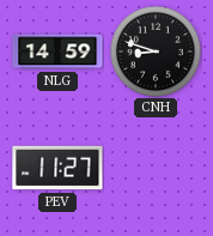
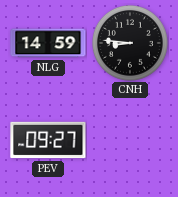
CNH: 8:48 -> 8:46 (130, 43)
PEV: 11:27 -> 09:27 (48, 140)
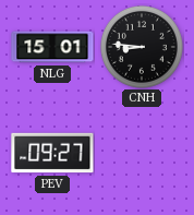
NLG: 14:59 -> 15:01 (52, 47)
